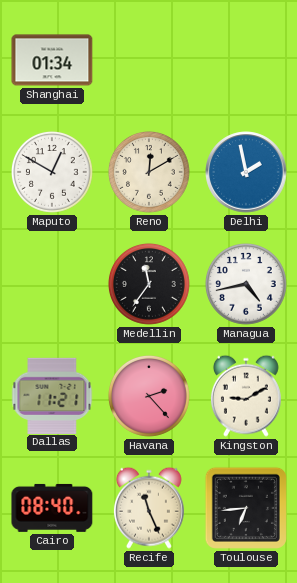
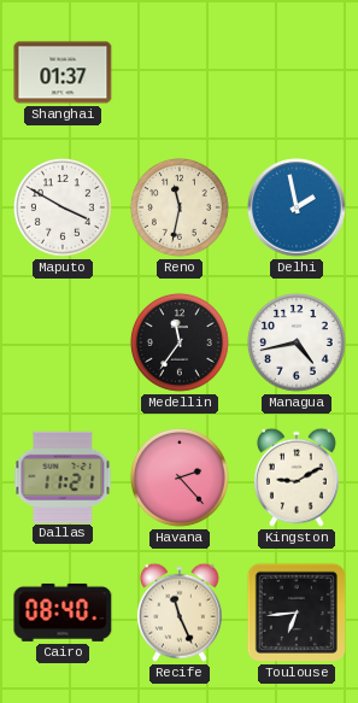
Shanghai: 01:34 -> 01:37 (63, 72)
Maputo: 12:50 -> 3:50 (63, 207)
Reno: 12:10 -> 11:32 (180, 207)
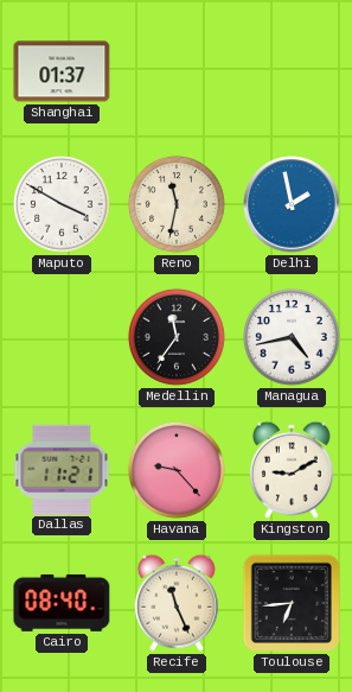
Havana: 2:23 -> 9:23 (177, 470)
